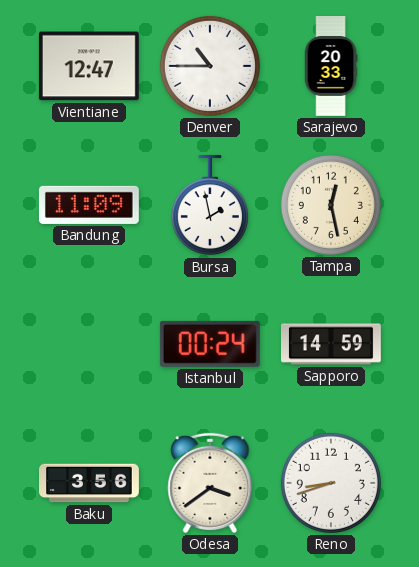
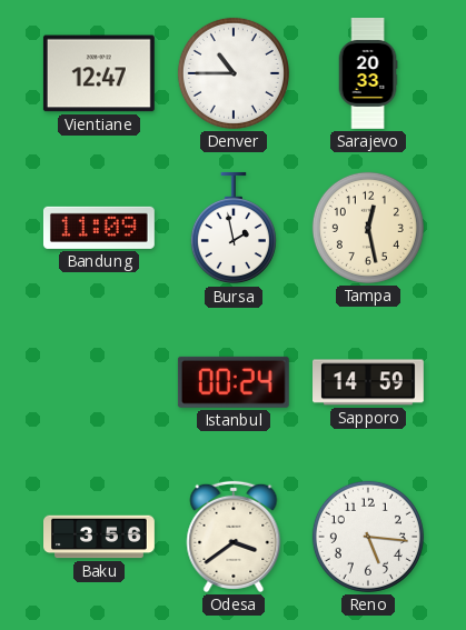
Reno: 8:42 -> 5:16 (368, 537)
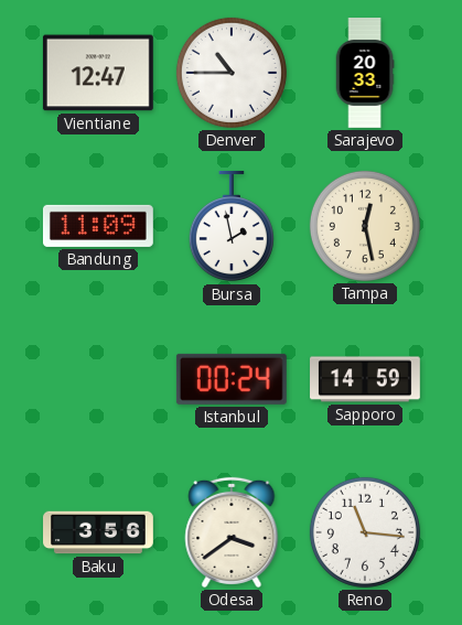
Reno: 5:16 -> 11:16 (365, 532)
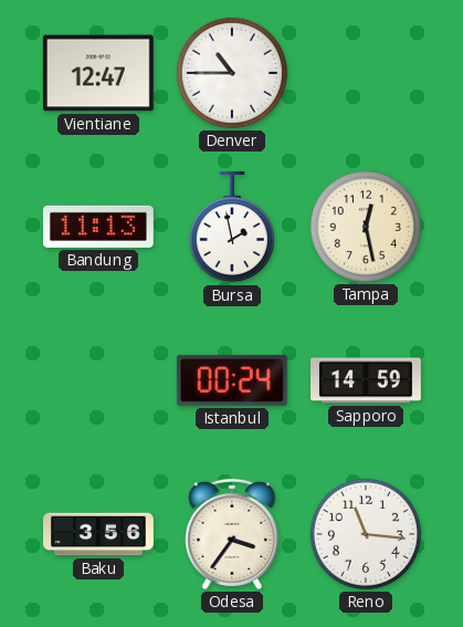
Sarajevo: 20:33 -> none (365, 74)
Bandung: 11:09 -> 11:13 (98, 227)
Odesa: 3:39 -> 3:36 (232, 534)
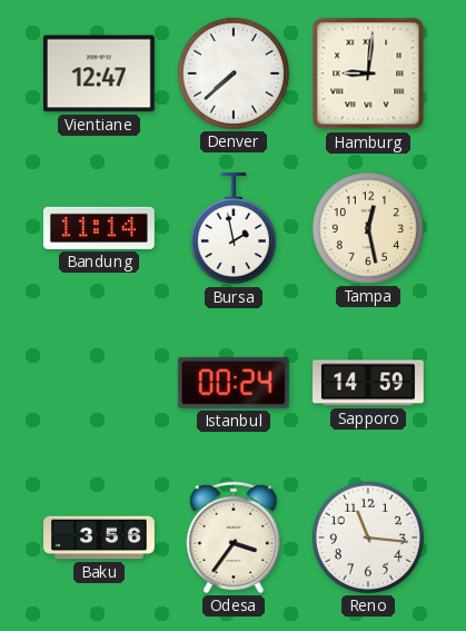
Denver: 10:45 -> 7:38 (234, 73)
Hamburg: none -> 9:01 (368, 73)
Bandung: 11:13 -> 11:14 (99, 228)
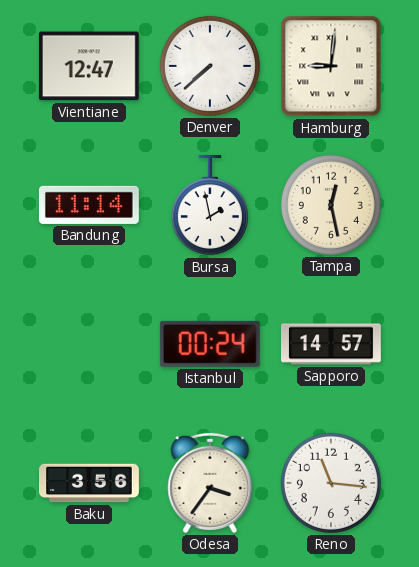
Sapporo: 14:59 -> 14:57 (332, 344)
